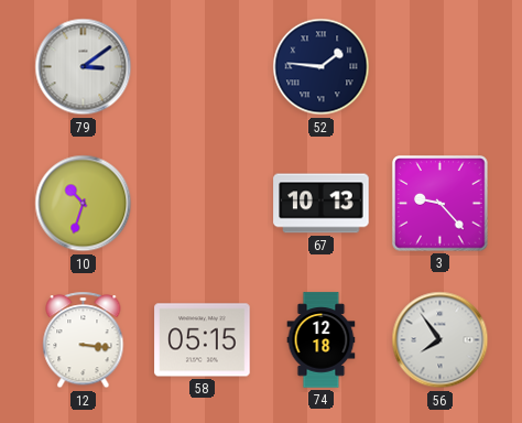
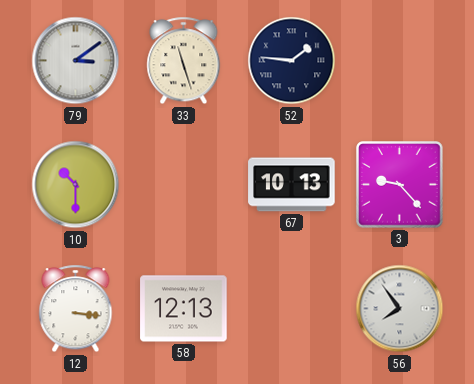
33: none -> 11:27 (184, 61)
10: 10:33 -> 10:30 (76, 185)
58: 05:15 -> 12:13 (184, 309)
74: 12:18 -> none (322, 340)
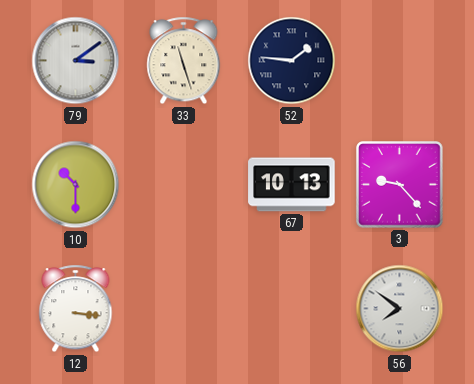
58: 12:13 -> none (184, 309)
56: 7:54 -> 7:51 (400, 309)
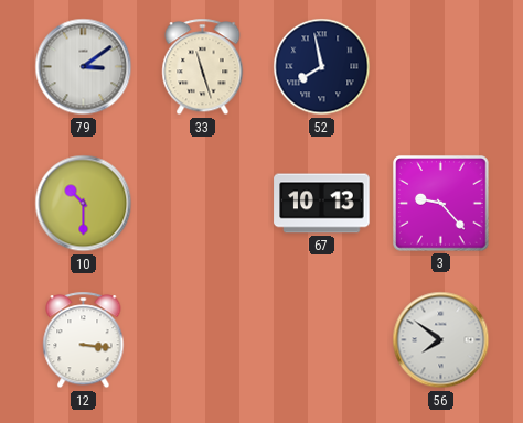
52: 1:46 -> 7:58 (322, 67)
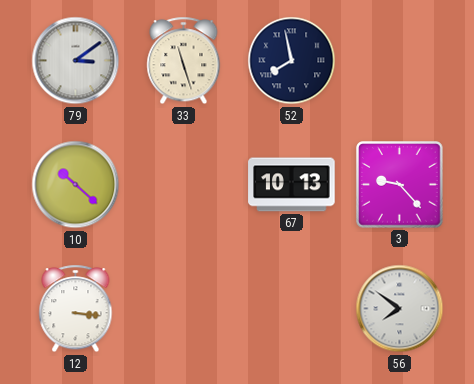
10: 10:30 -> 10:22 (76, 185)
